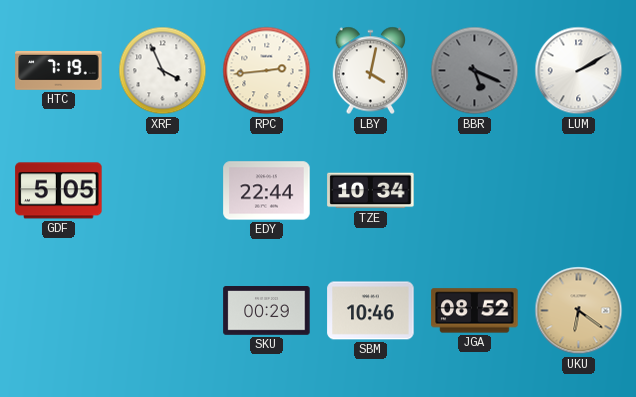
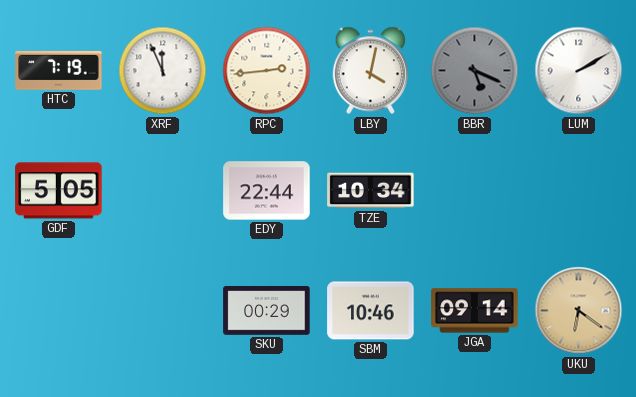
XRF: 3:56 -> 11:56 (163, 71)
JGA: 08:52 -> 09:14 (475, 311)
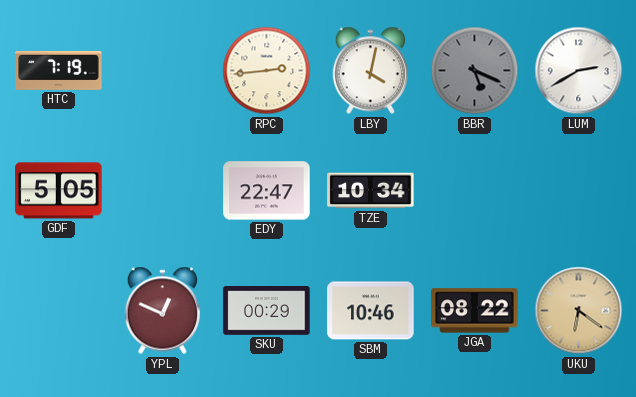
XRF: 11:56 -> none (163, 71)
LUM: 2:10 -> 2:40 (579, 71)
EDY: 22:44 -> 22:47 (267, 191)
YPL: none -> 12:49 (163, 311)
JGA: 09:14 -> 08:22 (475, 311)
